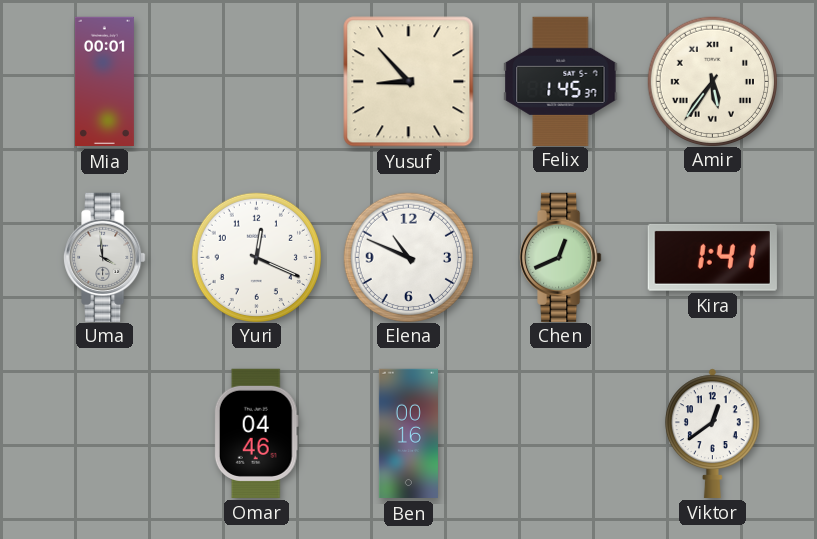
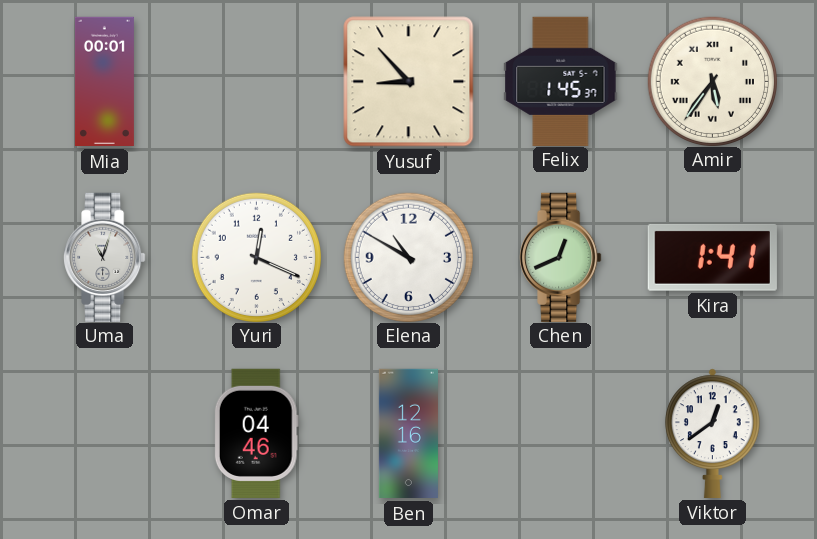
Uma: 3:59 -> 11:03 (105, 257)
Elena: 10:49 -> 10:50 (408, 257)
Ben: 00:16 -> 12:16 (408, 434)
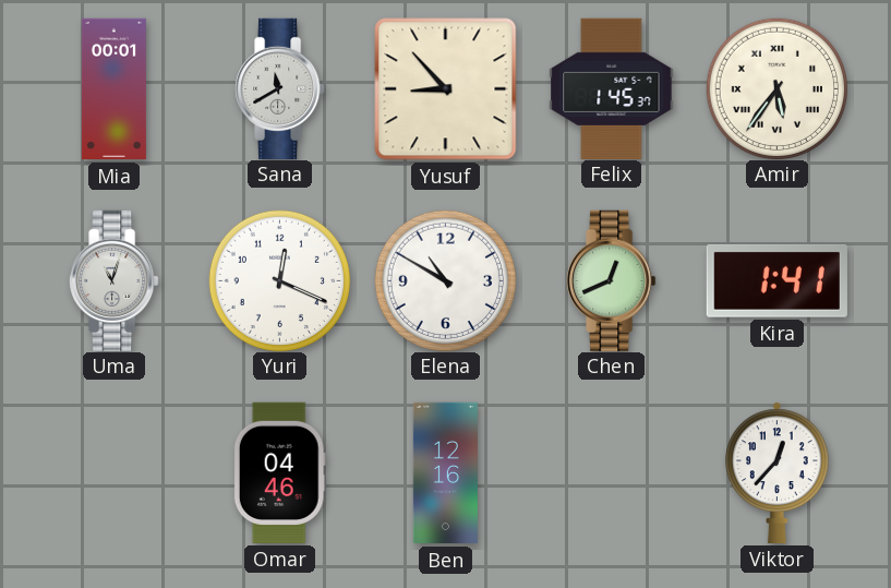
Sana: none -> 11:40 (280, 88)
Viktor: 12:39 -> 12:37 (776, 472)
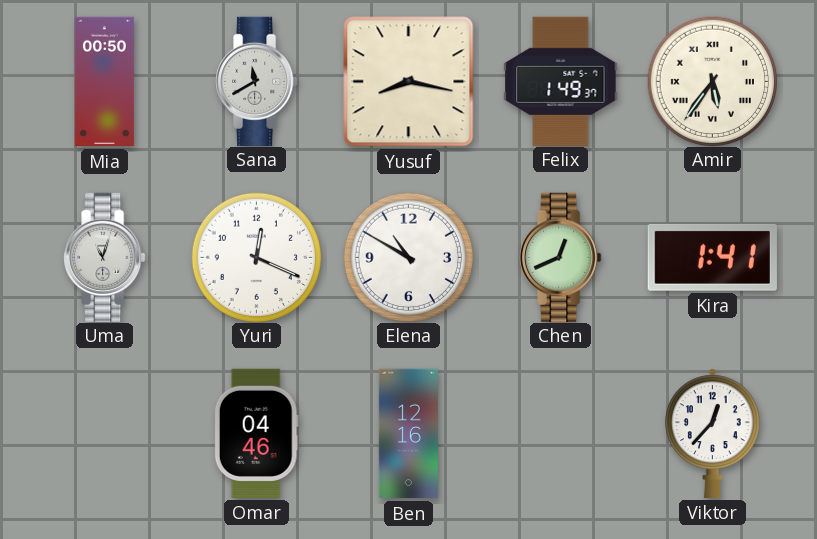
Mia: 00:01 -> 00:50 (104, 82)
Yusuf: 8:53 -> 8:17 (409, 82)
Felix: 1:45 -> 1:49 (561, 81)
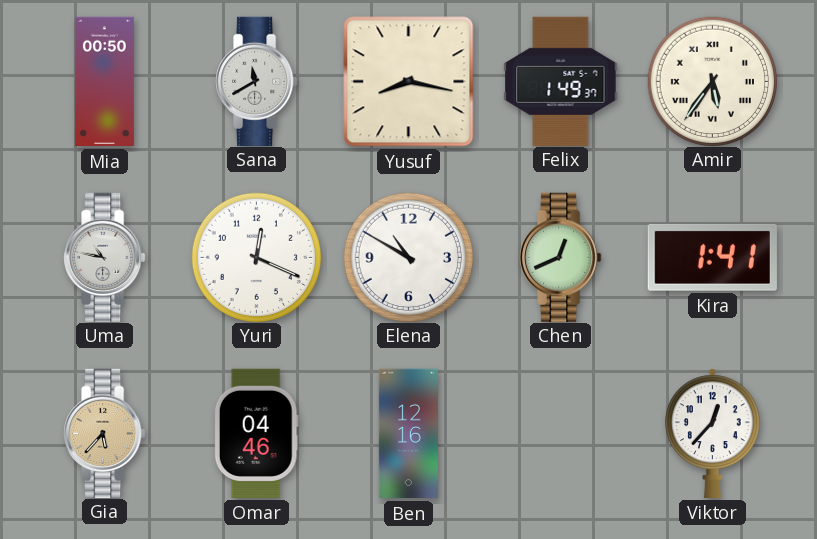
Uma: 11:03 -> 10:47 (105, 257)
Gia: none -> 5:37 (105, 433)
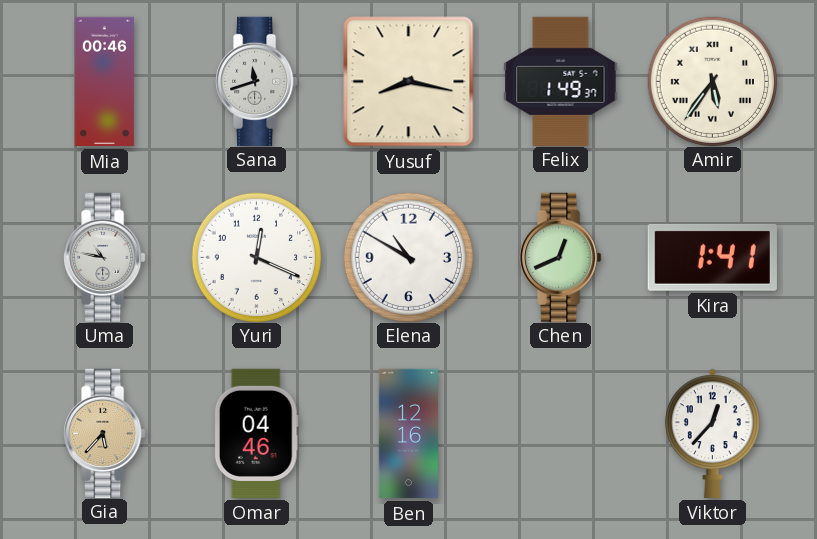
Mia: 00:50 -> 00:46 (104, 82)
Sana: 11:40 -> 11:42 (257, 81)
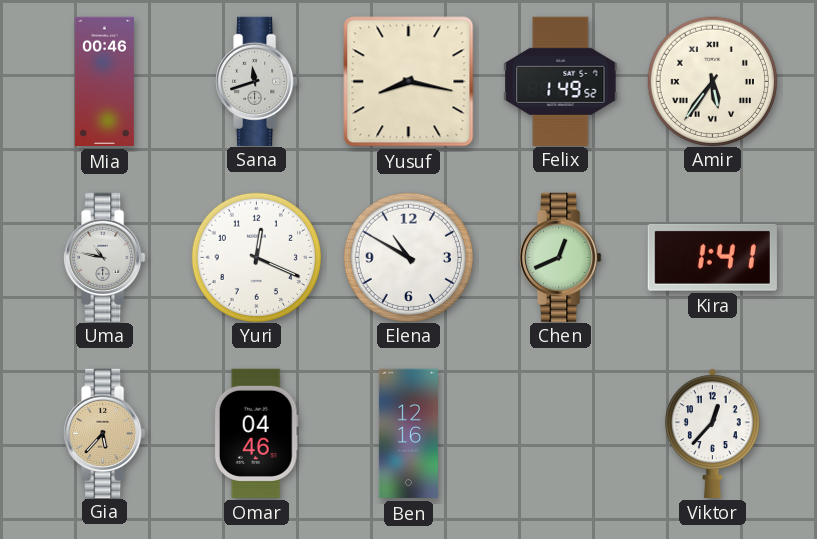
Felix: 1:49:37 -> 1:49:52 (561, 81)
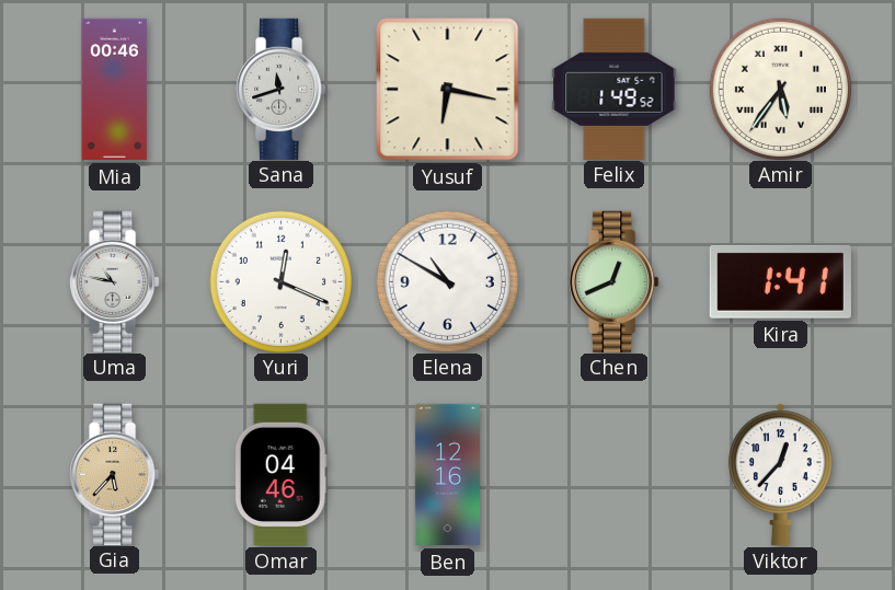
Yusuf: 8:17 -> 6:17 (448, 90)
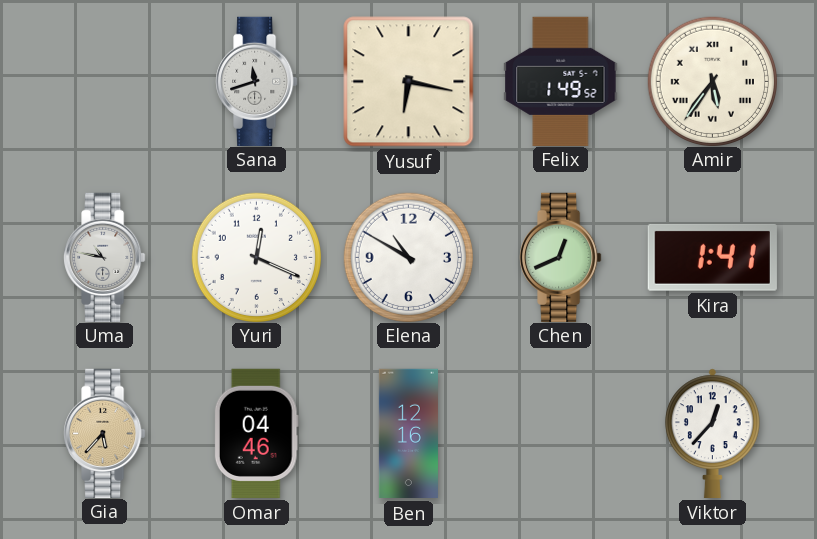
Mia: 00:46 -> none (114, 90)
